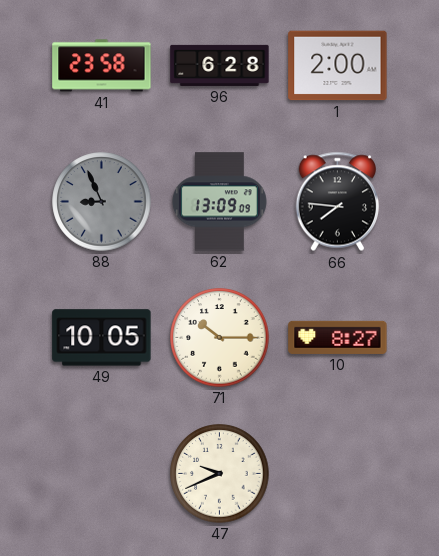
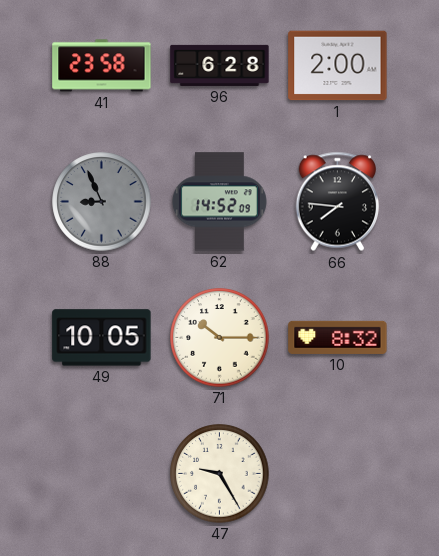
62: 13:09 -> 14:52 (219, 202)
10: 8:27 -> 8:32 (338, 337)
47: 9:41 -> 9:25 (220, 474)
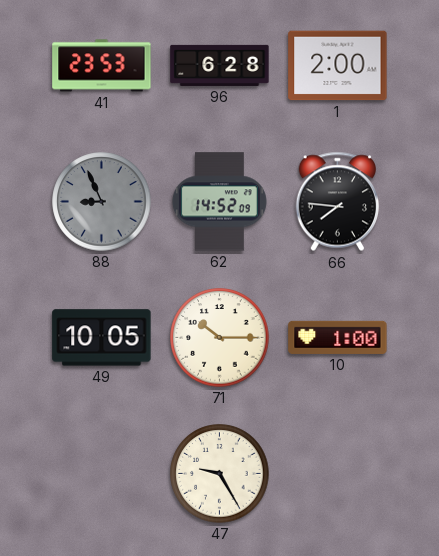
41: 23:58 -> 23:53 (102, 66)
10: 8:32 -> 1:00 (338, 337)
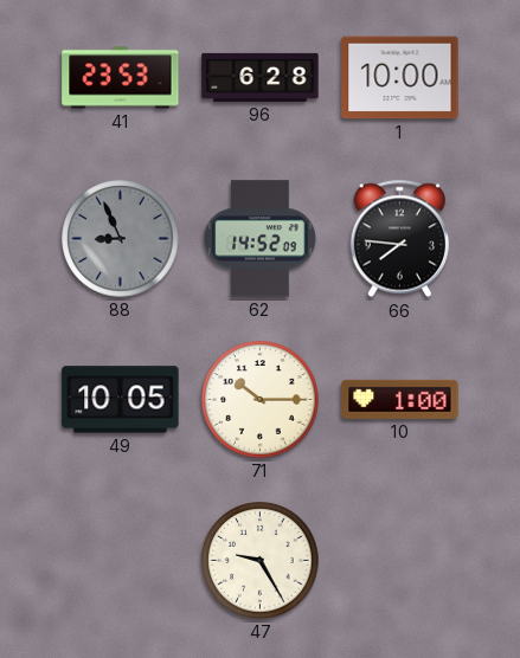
1: 2:00 -> 10:00 (400, 78)
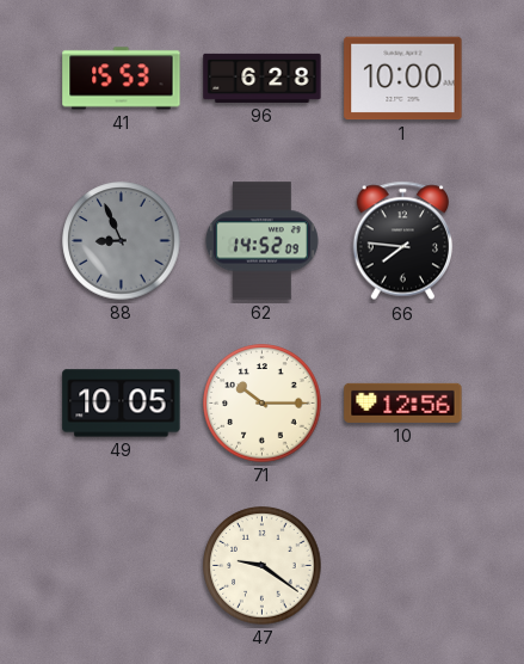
41: 23:53 -> 15:53 (122, 79)
10: 1:00 -> 12:56 (403, 402)
47: 9:25 -> 9:21 (263, 566)
